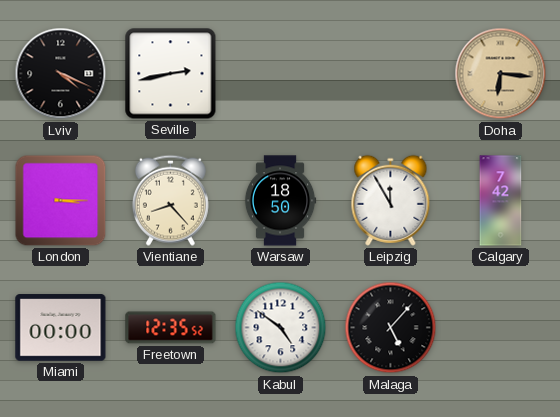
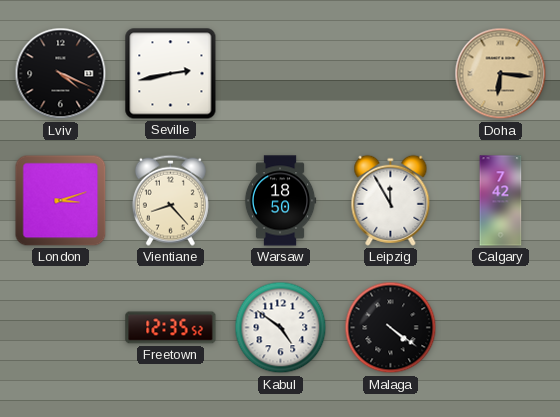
London: 3:15 -> 3:12 (61, 201)
Miami: 00:00 -> none (61, 328)
Malaga: 5:07 -> 4:21 (391, 328)
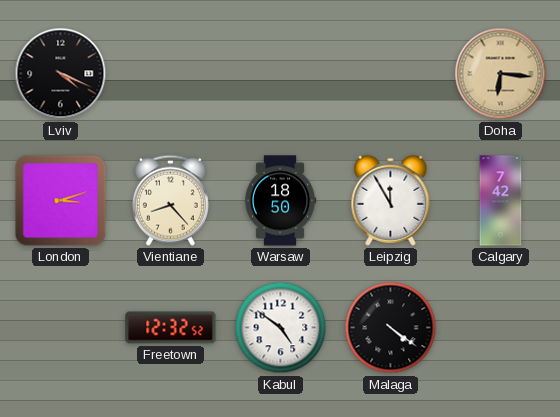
Seville: 2:43 -> none (171, 74)
Freetown: 12:35 -> 12:32 (171, 328)
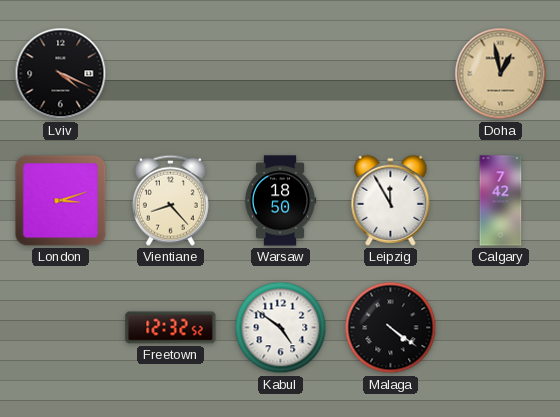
Doha: 6:16 -> 12:58 (501, 74)
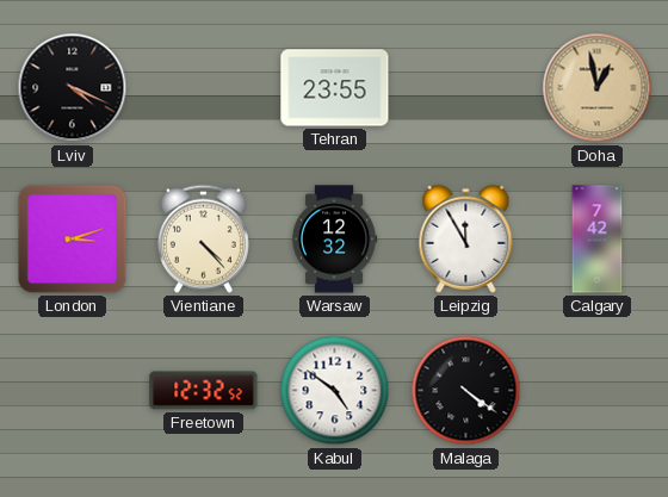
Tehran: none -> 23:55 (335, 88)
Vientiane: 8:23 -> 4:23 (203, 238)
Warsaw: 18:50 -> 12:32 (334, 240)
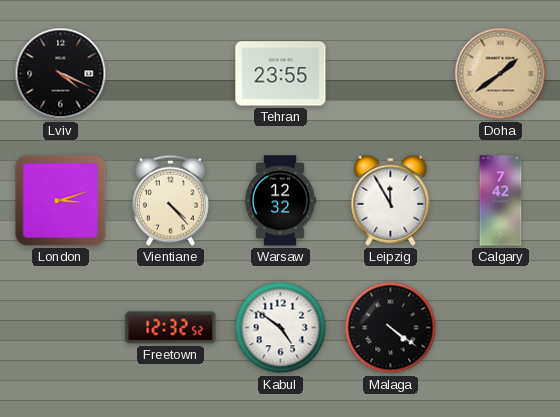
Doha: 12:58 -> 1:39 (501, 74)
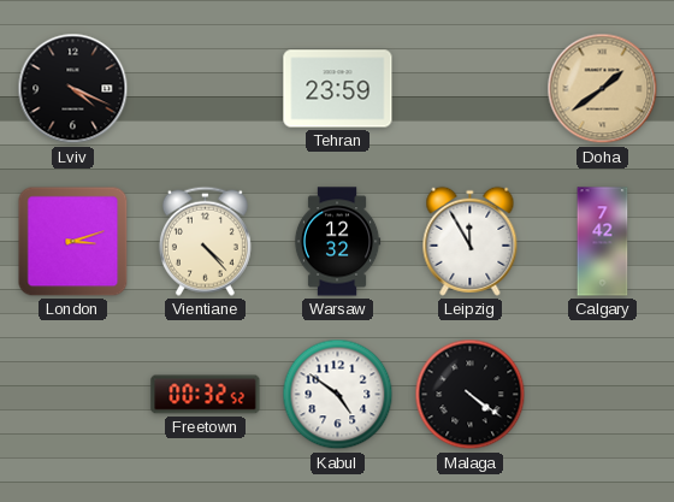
Tehran: 23:55 -> 23:59 (338, 89)
Freetown: 12:32 -> 00:32 (206, 395)
